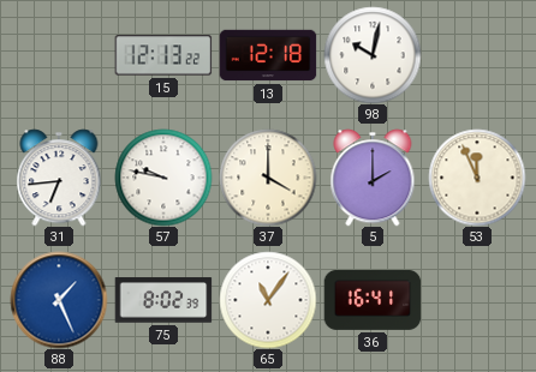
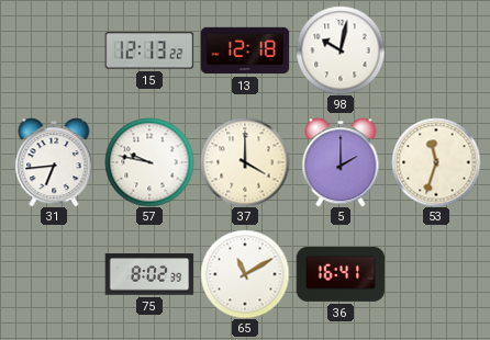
53: 11:56 -> 11:33 (436, 162)
88: 1:26 -> none (59, 300)
65: 11:06 -> 11:10 (245, 274)
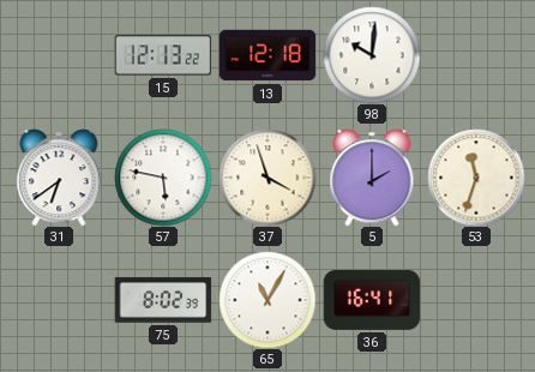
98: 10:02 -> 10:01 (372, 55)
31: 6:44 -> 6:39 (59, 178)
57: 9:47 -> 5:47 (163, 178)
37: 4:00 -> 3:57 (267, 178)
65: 11:10 -> 11:05 (267, 300)
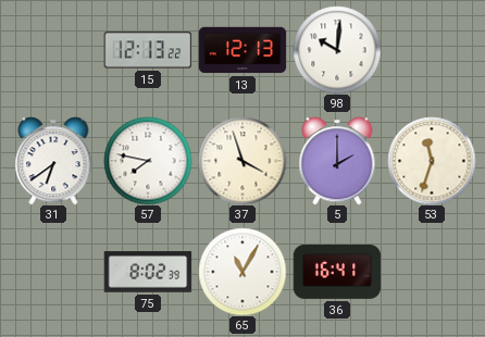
13: 12:18 -> 12:13 (242, 50)
57: 5:47 -> 7:47 (148, 161)
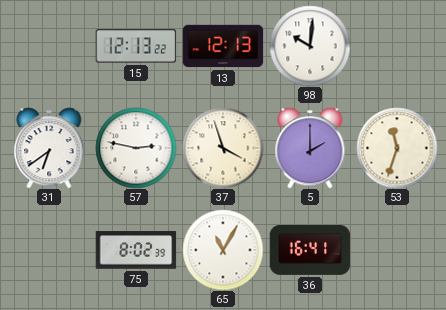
57: 7:47 -> 2:47 (136, 148)
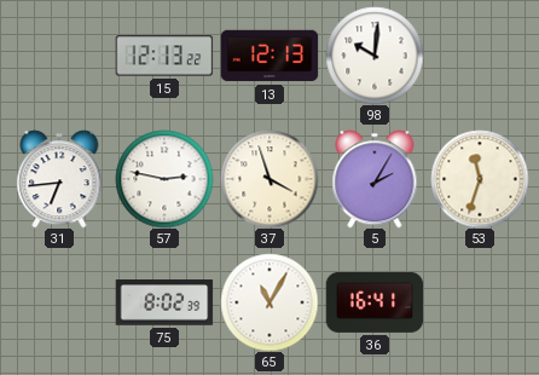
31: 6:39 -> 6:44 (59, 179)
5: 2:00 -> 2:05 (375, 179)
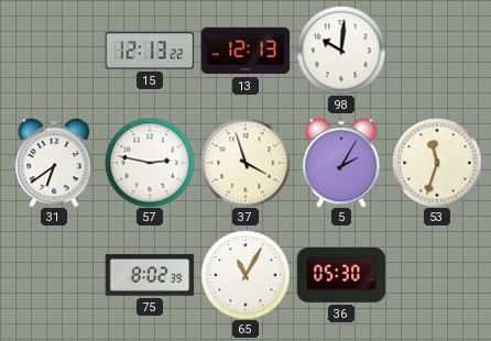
31: 6:44 -> 6:39 (54, 163)
36: 16:41 -> 05:30 (341, 275)
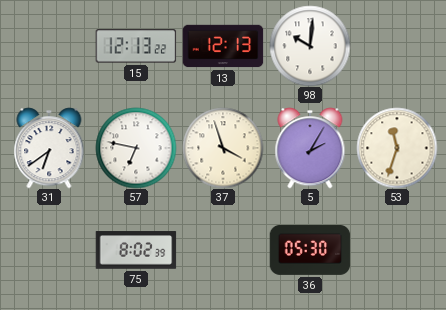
57: 2:47 -> 6:47 (136, 148)
65: 11:05 -> none (245, 275)
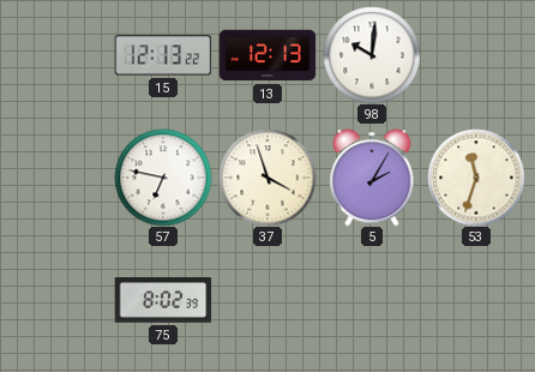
31: 6:39 -> none (49, 148)
36: 05:30 -> none (310, 250)
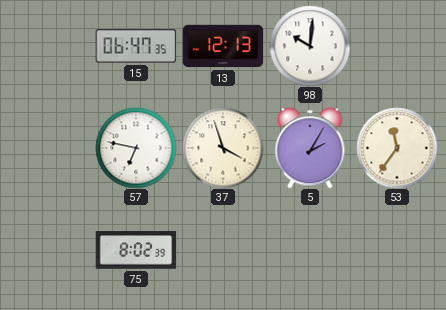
15: 12:13 -> 06:47 (136, 46)
53: 11:33 -> 11:36 (397, 148)
